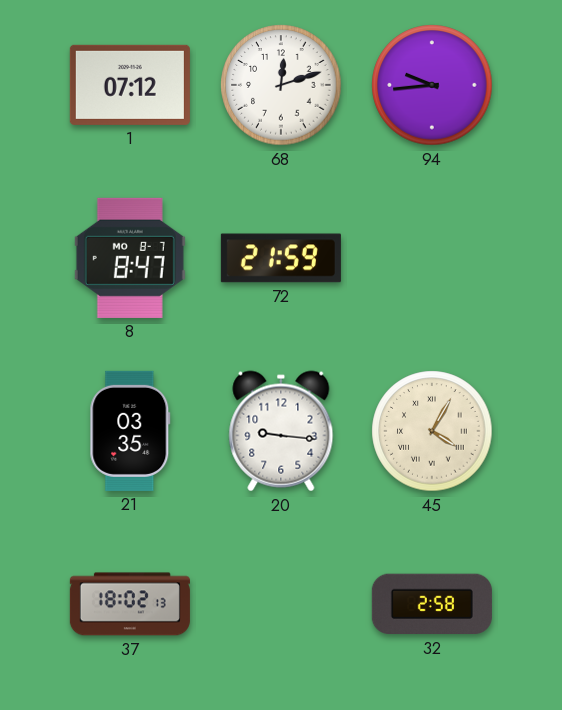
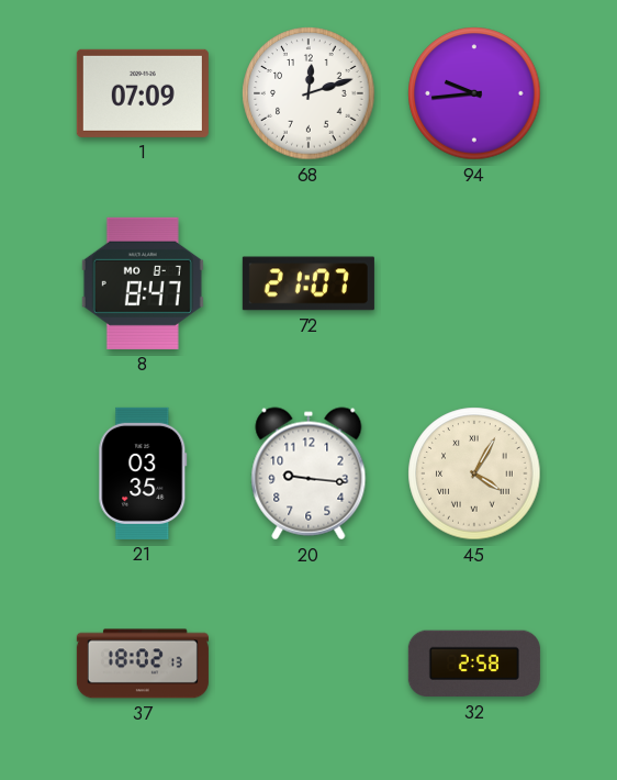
1: 07:12 -> 07:09 (143, 93)
72: 21:59 -> 21:07 (308, 283)
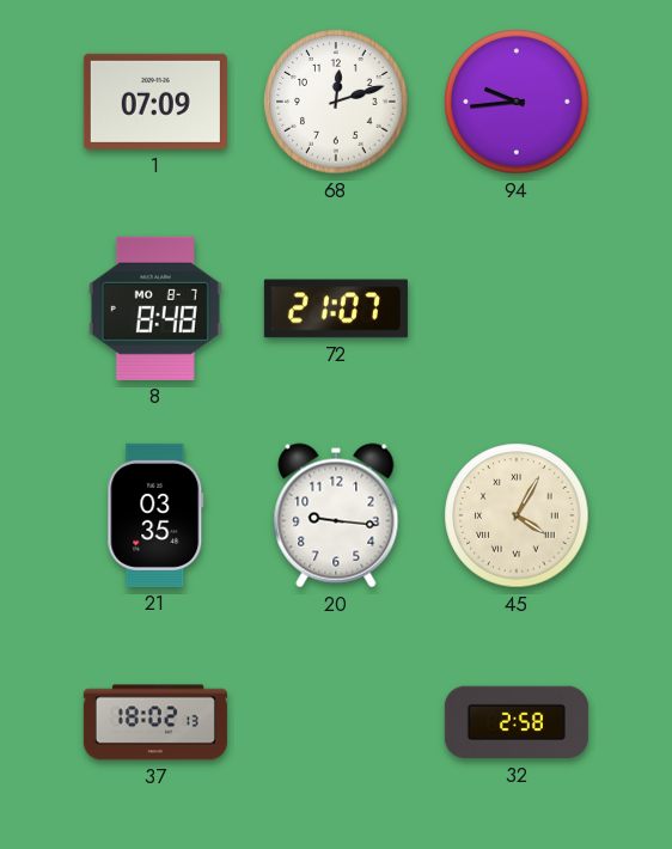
8: 8:47 -> 8:48 (155, 309)
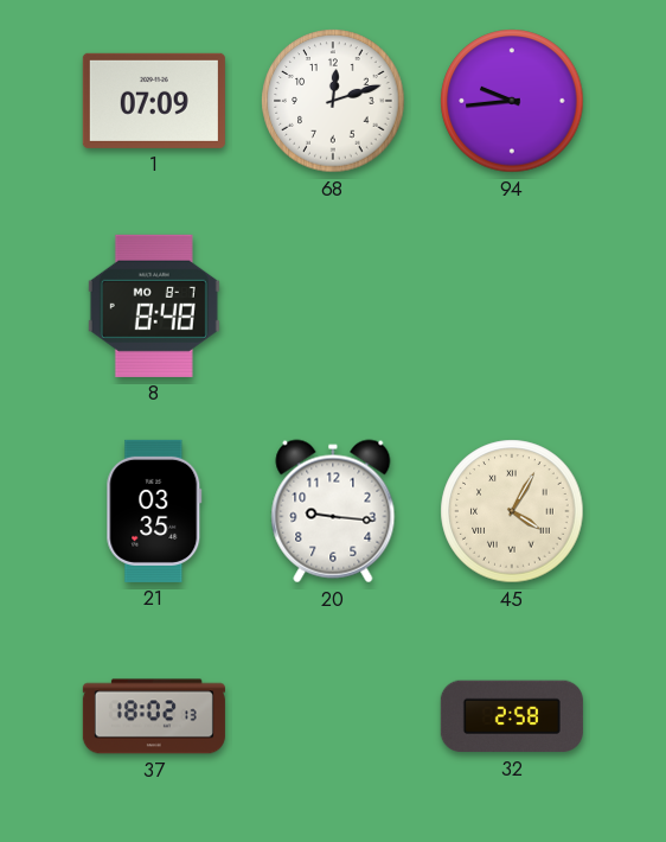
72: 21:07 -> none (336, 309)
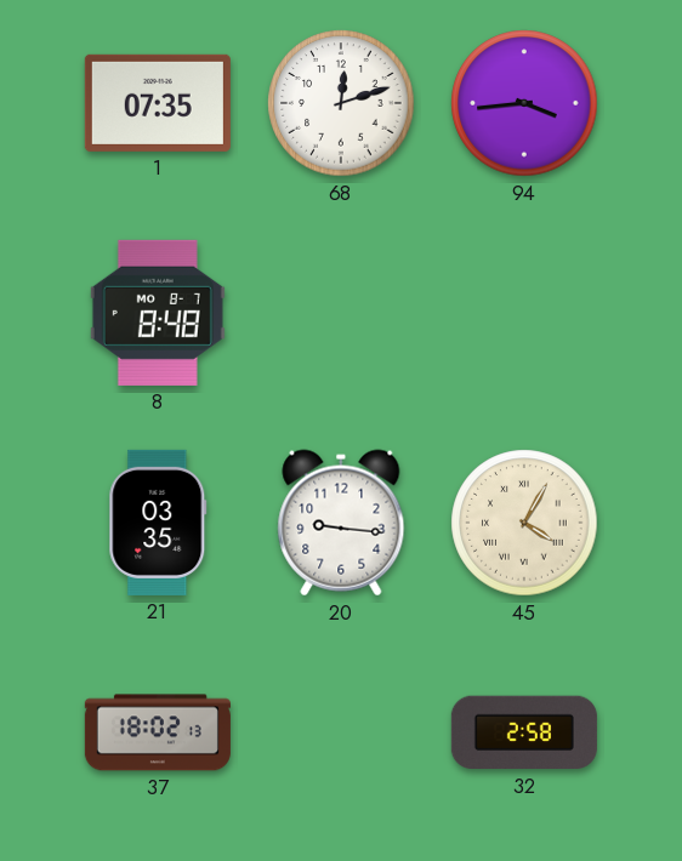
1: 07:09 -> 07:35 (158, 103)
94: 9:44 -> 3:44 (524, 103)
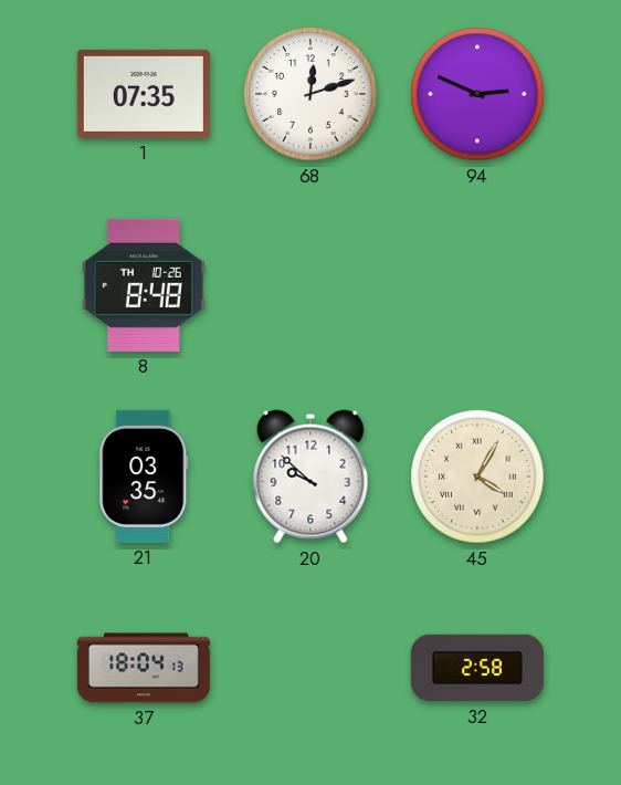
94: 3:44 -> 2:49 (477, 94)
8 date: MO 8-7 -> TH 10-26 (144, 285)
20: 9:16 -> 9:52 (310, 477)
37: 18:02 -> 18:04 (144, 668)
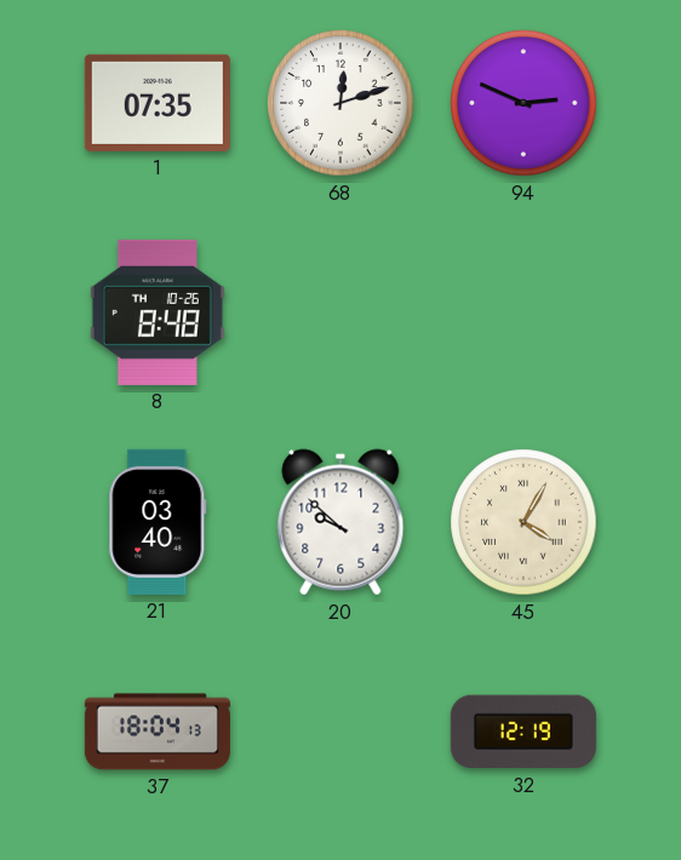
21: 03:35 -> 03:40 (158, 522)
32: 2:58 -> 12:19 (523, 732)
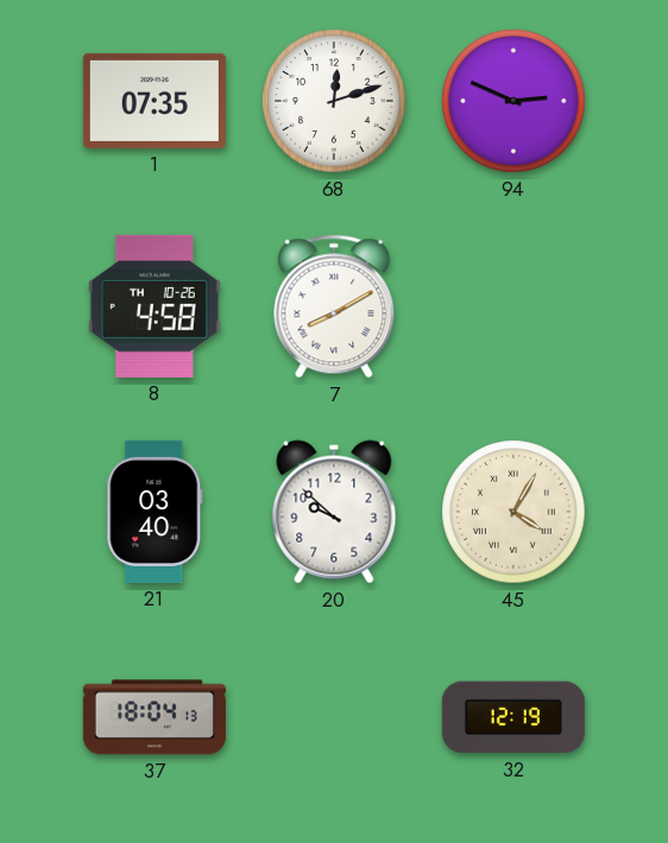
8: 8:48 -> 4:58 (155, 306)
7: none -> 8:10 (334, 306)
